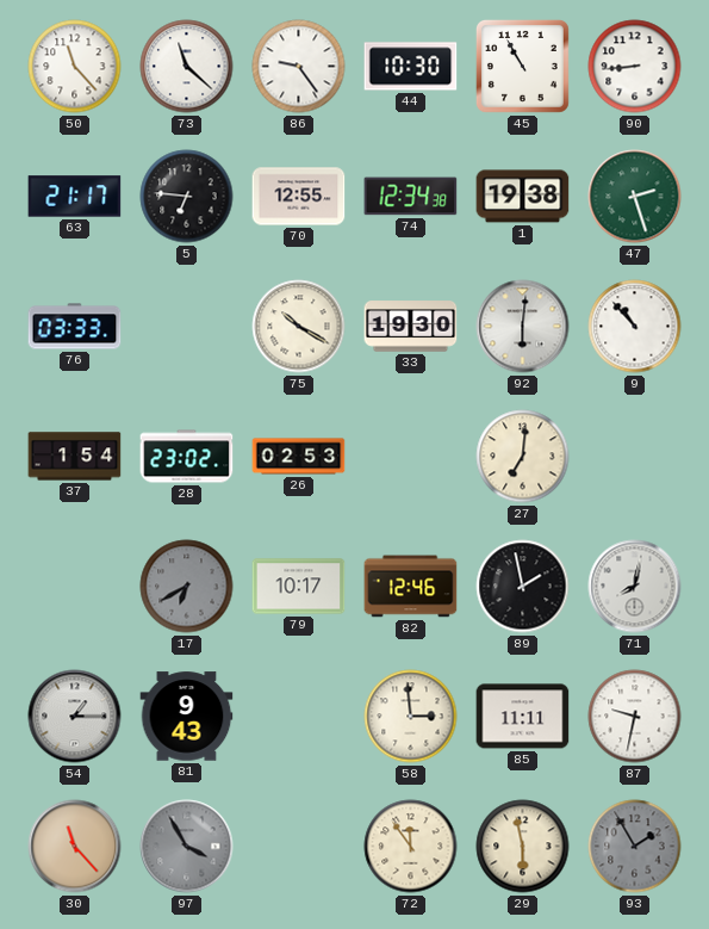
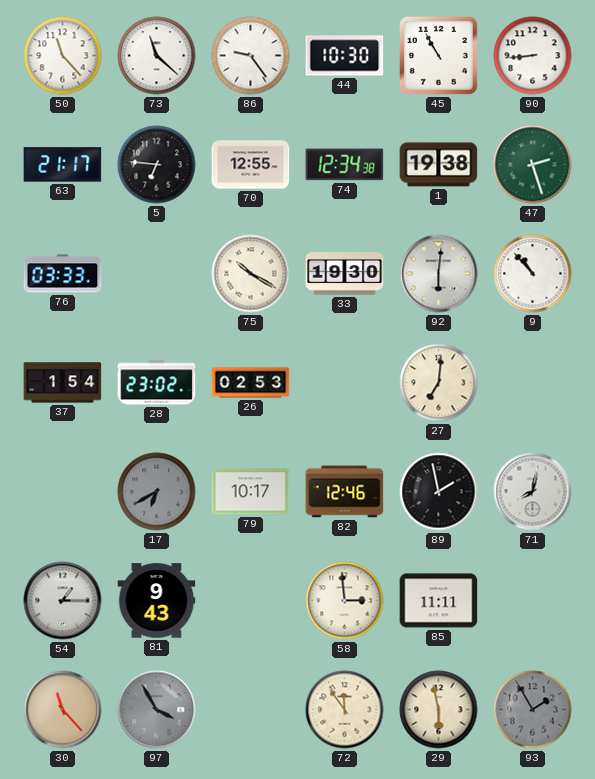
87: 9:32 -> none (635, 717)
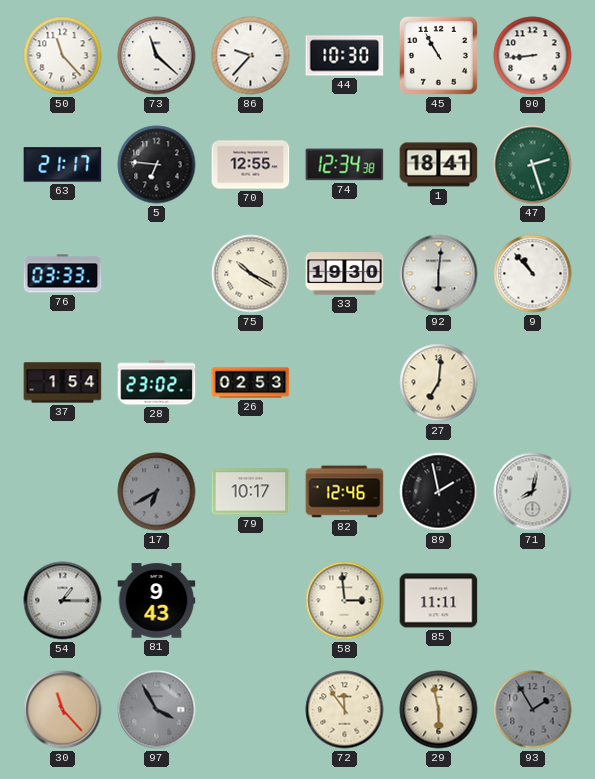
86: 9:24 -> 9:37 (251, 56)
1: 19:38 -> 18:41 (439, 165)
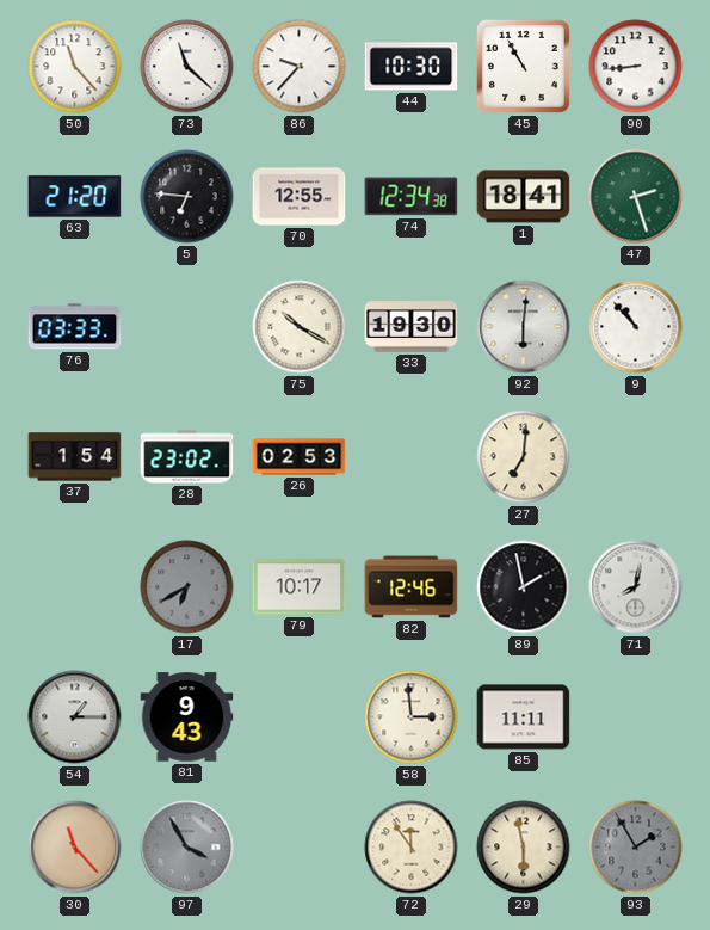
63: 21:17 -> 21:20 (75, 197)
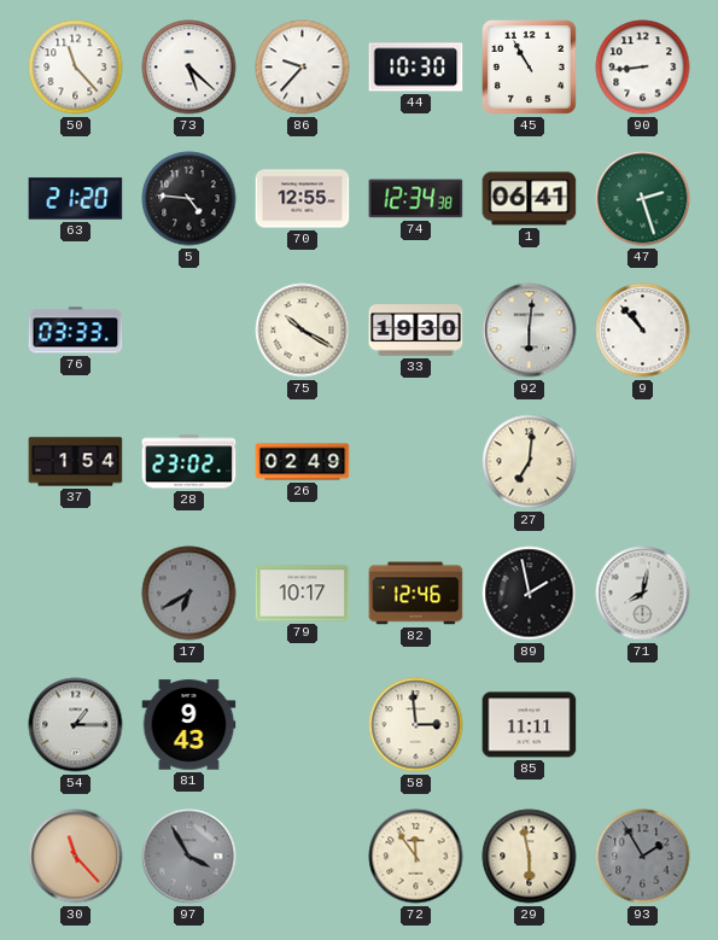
73: 11:22 -> 5:22 (189, 68)
5: 6:46 -> 4:46 (189, 199)
1: 18:41 -> 06:41 (530, 199)
26: 02:53 -> 02:49 (303, 462)
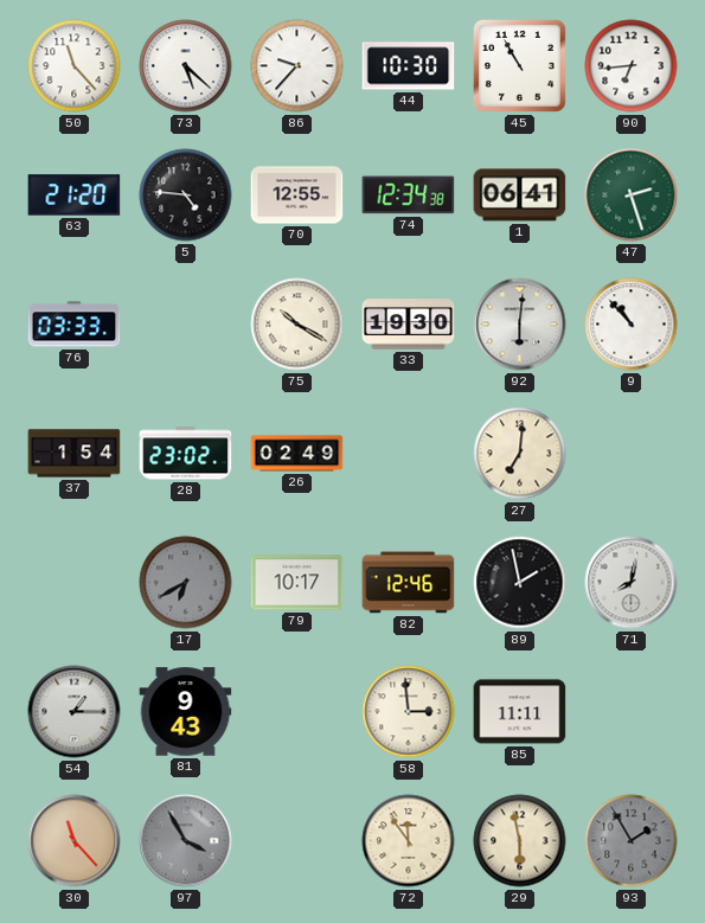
90: 8:44 -> 6:44 (632, 66)
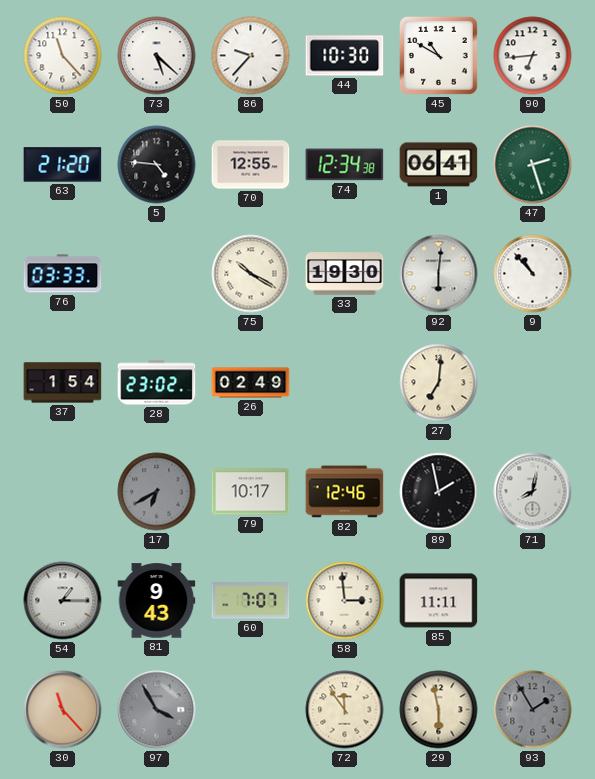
45: 10:55 -> 10:50 (438, 55)
60: none -> 7:07 (251, 601)
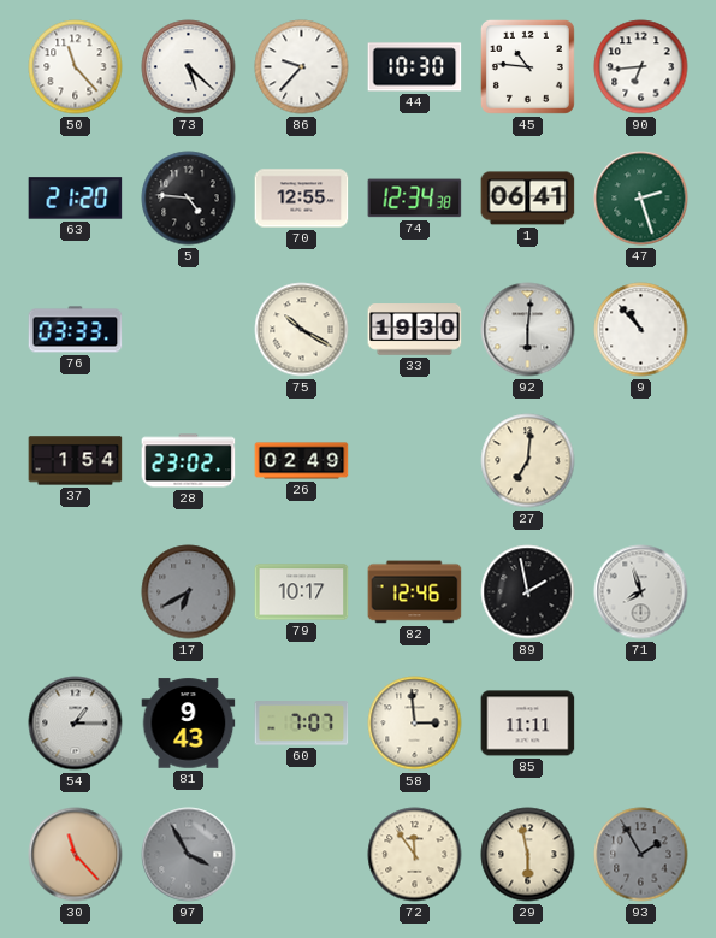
45: 10:50 -> 10:46 (527, 66)
71: 8:02 -> 7:57 (641, 592)
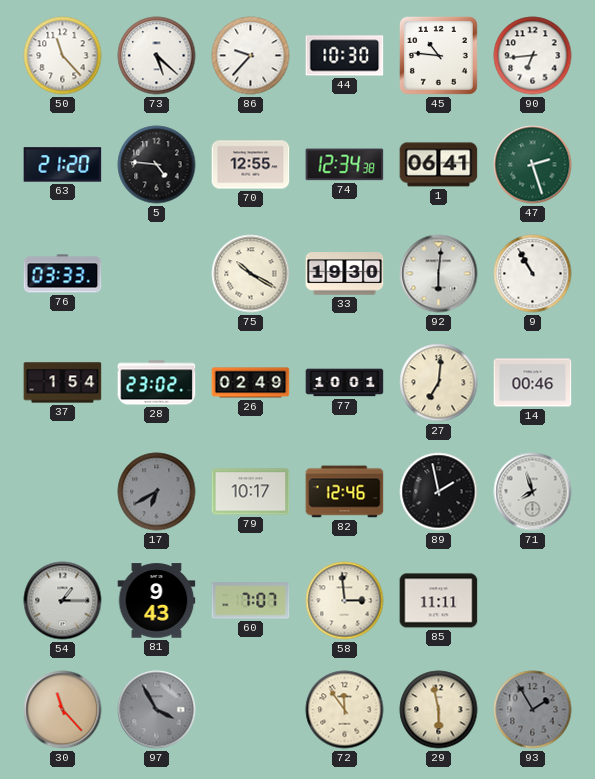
9: 10:53 -> 10:55 (533, 274)
77: none -> 10:01 (345, 383)
14: none -> 00:46 (533, 383)
